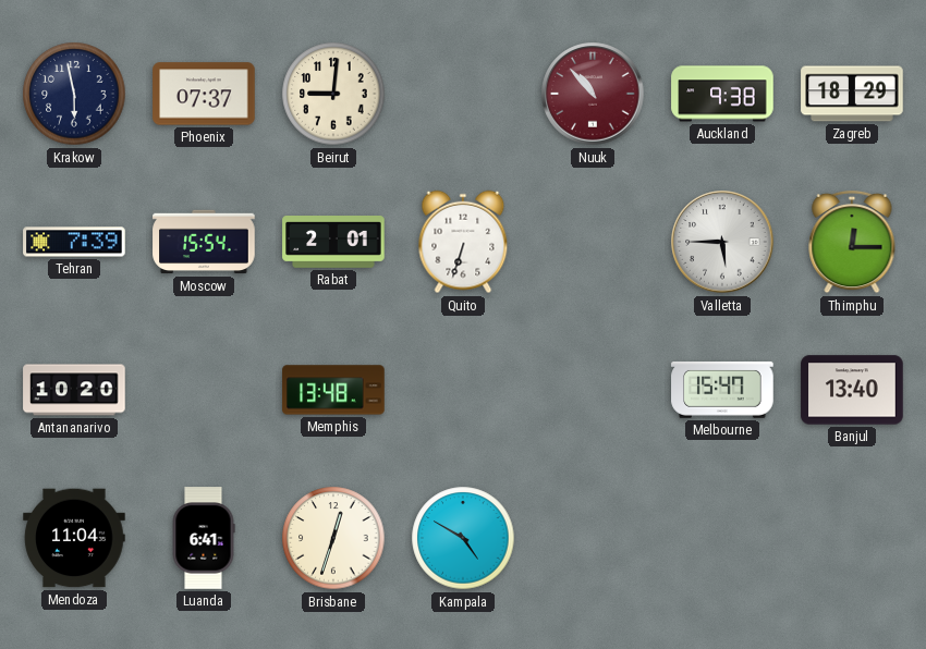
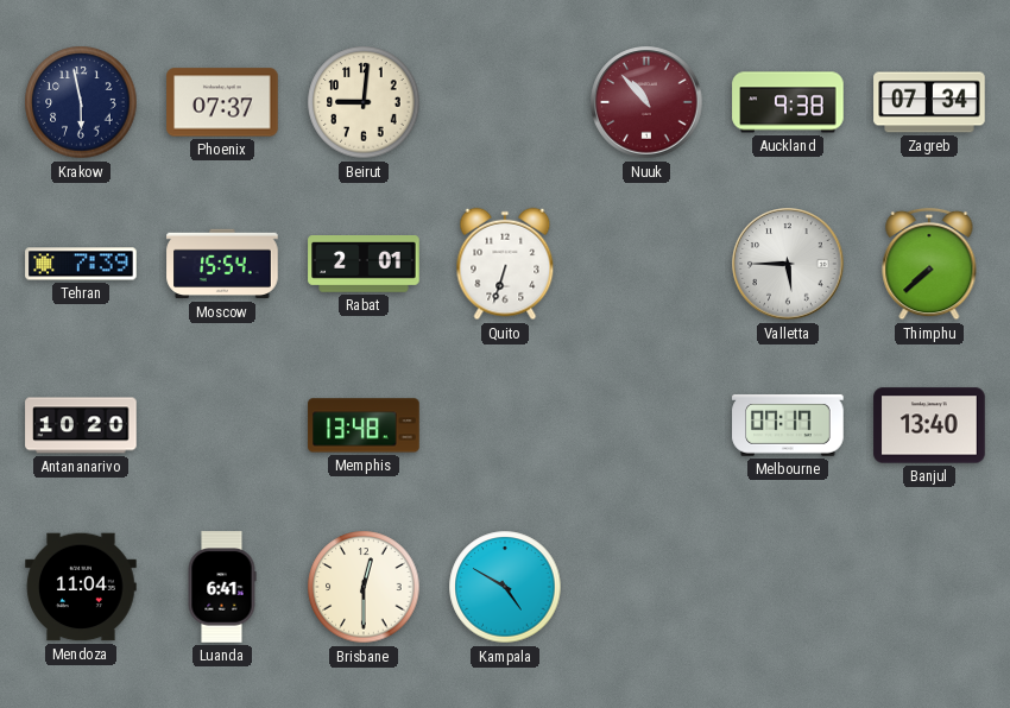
Zagreb: 18:29 -> 07:34 (929, 102)
Thimphu: 12:15 -> 7:38 (929, 264)
Melbourne: 15:47 -> 07:17 (788, 425)
Brisbane: 12:33 -> 12:30 (364, 587)
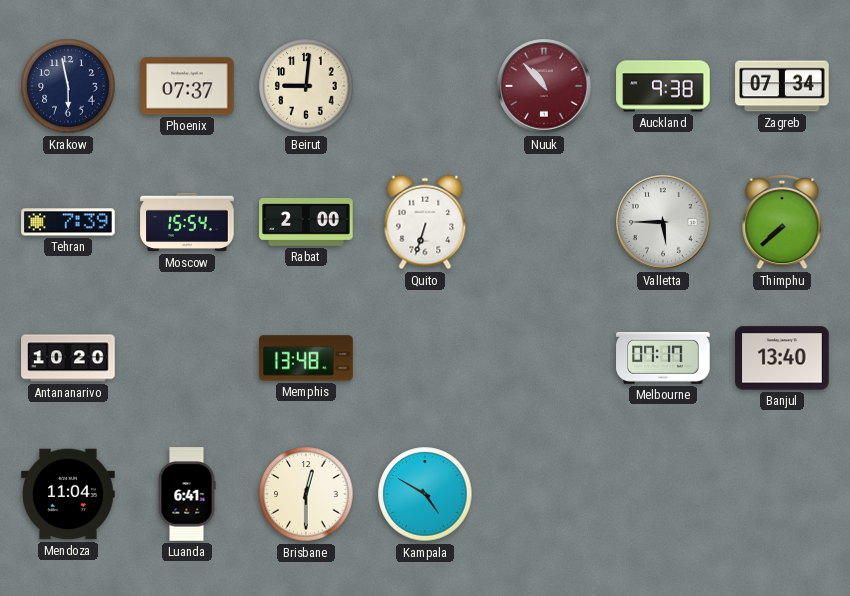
Rabat: 2:01 -> 2:00 (306, 223)
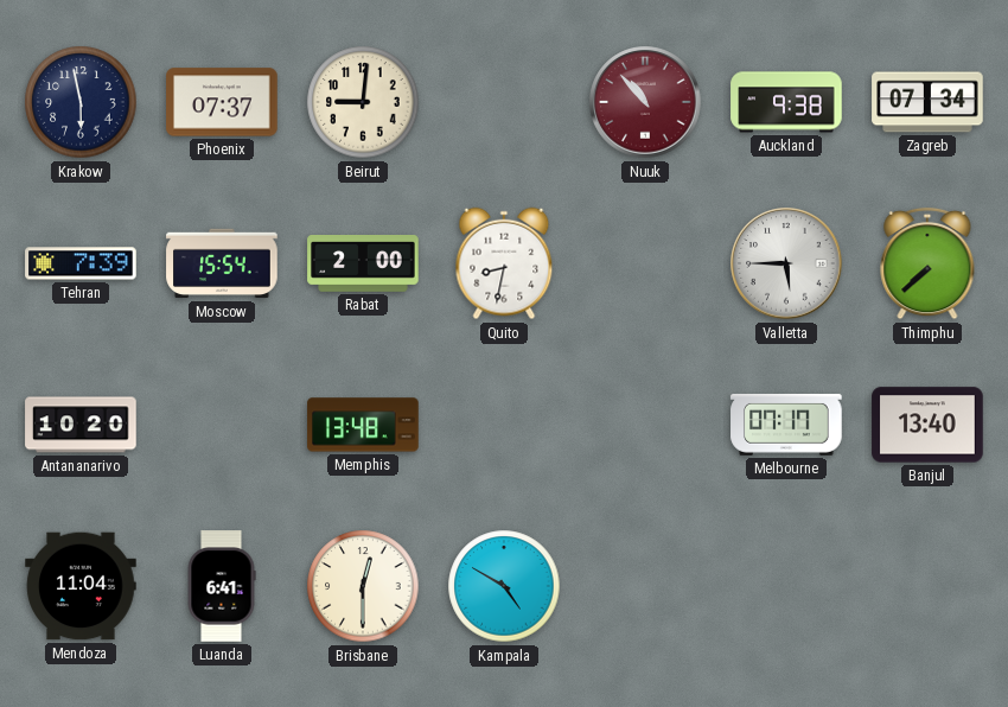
Quito: 6:33 -> 8:32 (504, 263)
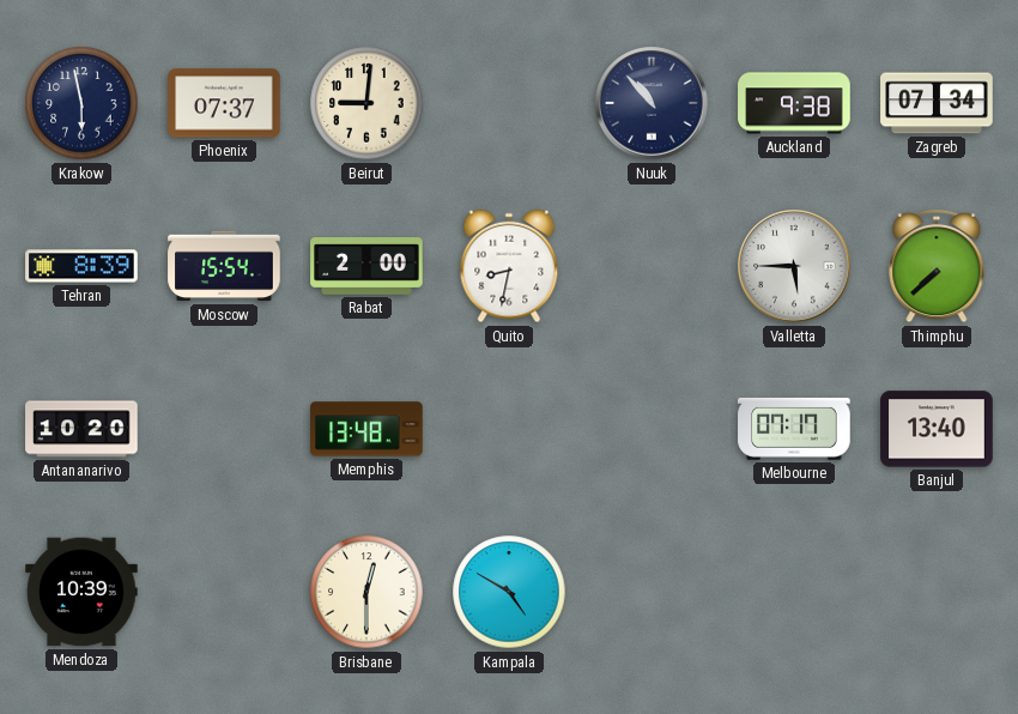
Nuuk dial: burgundy -> navy (652, 103)
Tehran: 7:39 -> 8:39 (81, 266)
Mendoza: 11:04 -> 10:39 (81, 592)
Luanda: 6:41 -> none (222, 586)
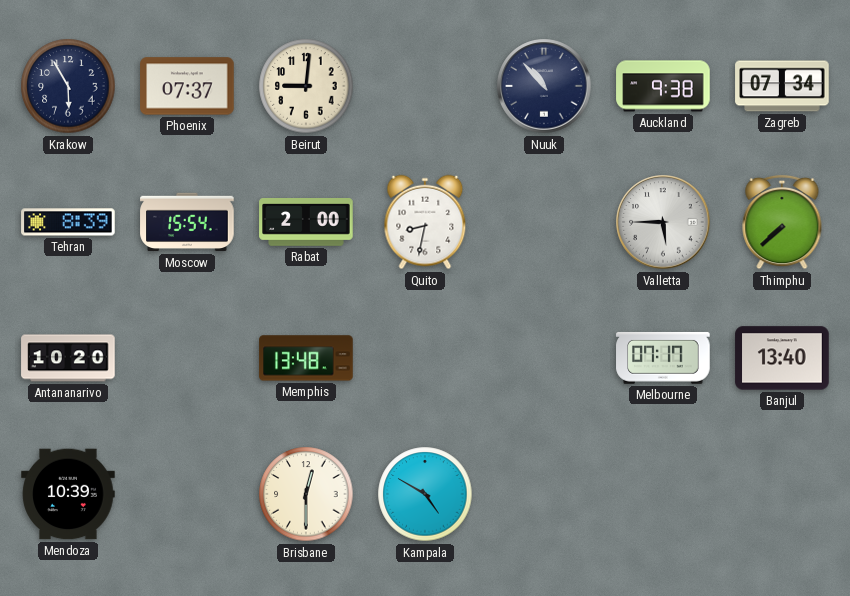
Krakow: 5:58 -> 5:55 (68, 86)
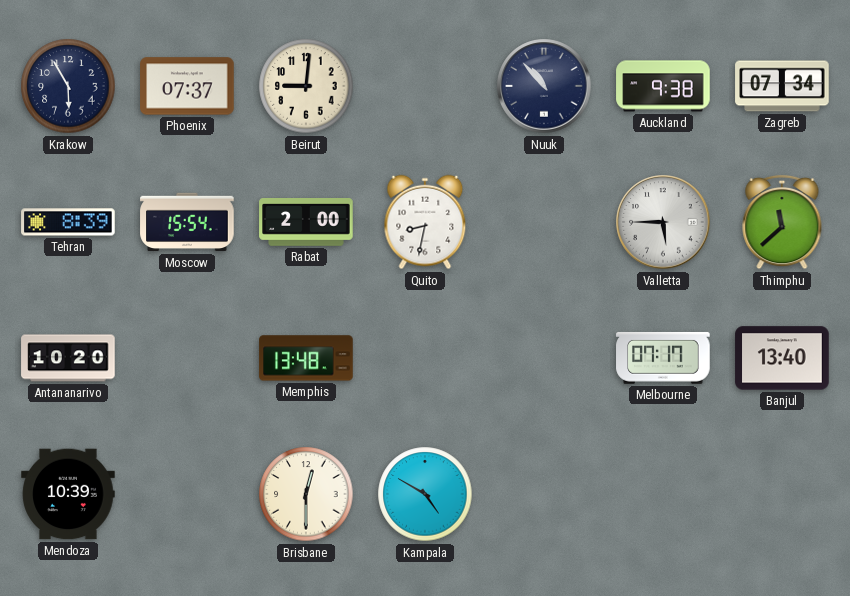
Thimphu: 7:38 -> 11:38 (782, 222)
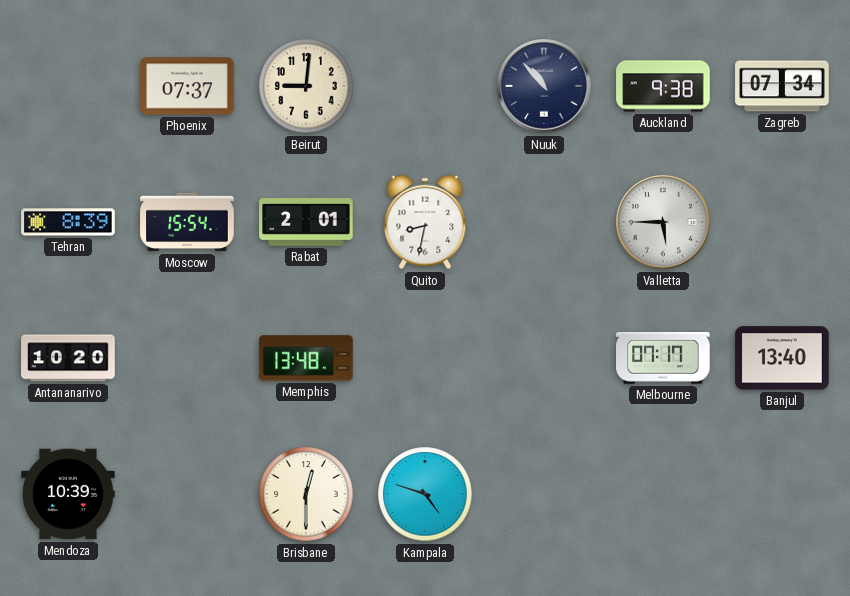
Krakow: 5:55 -> none (68, 86)
Rabat: 2:00 -> 2:01 (306, 223)
Thimphu: 11:38 -> none (782, 222)
Kampala: 4:50 -> 4:48 (425, 494)
